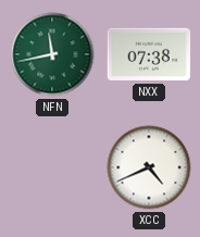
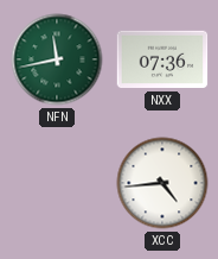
NXX: 07:38 -> 07:36 (162, 59)
XCC: 4:41 -> 4:44 (162, 183)
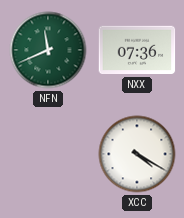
NFN: 11:43 -> 11:41 (48, 50)
XCC: 4:44 -> 4:20 (137, 154)
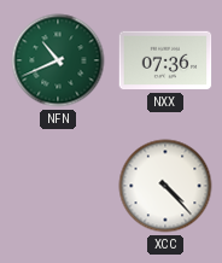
NFN: 11:41 -> 10:41 (58, 60)
XCC: 4:20 -> 4:23 (165, 186)
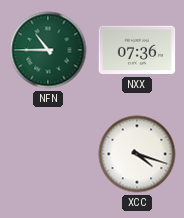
NFN: 10:41 -> 10:45 (48, 50)
XCC: 4:23 -> 4:18 (137, 154)
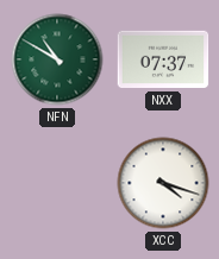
NFN: 10:45 -> 10:50 (57, 59)
NXX: 07:36 -> 07:37 (163, 59)
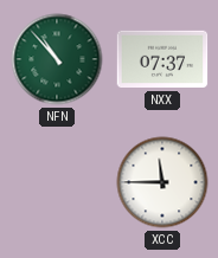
NFN: 10:50 -> 10:53 (57, 59)
XCC: 4:18 -> 11:45 (162, 182)
